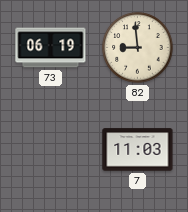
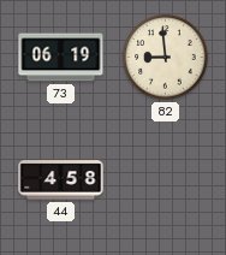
44: none -> 4:58 (61, 180)
7: 11:03 -> none (138, 150)
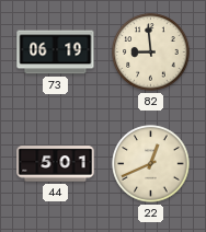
44: 4:58 -> 5:01 (56, 164)
22: none -> 12:41 (151, 164)
